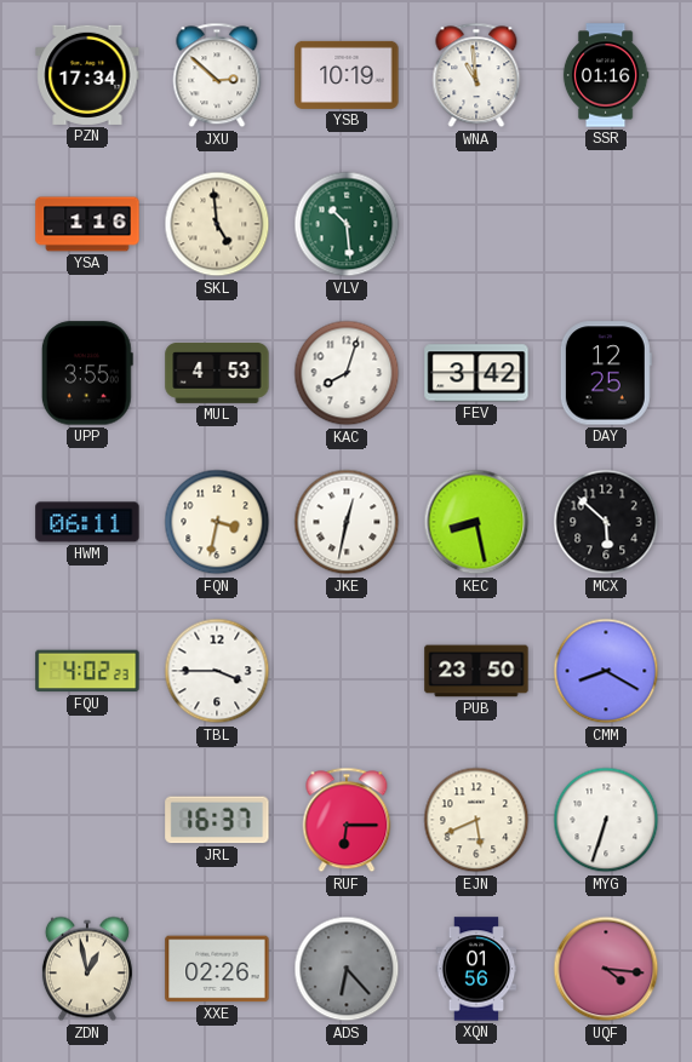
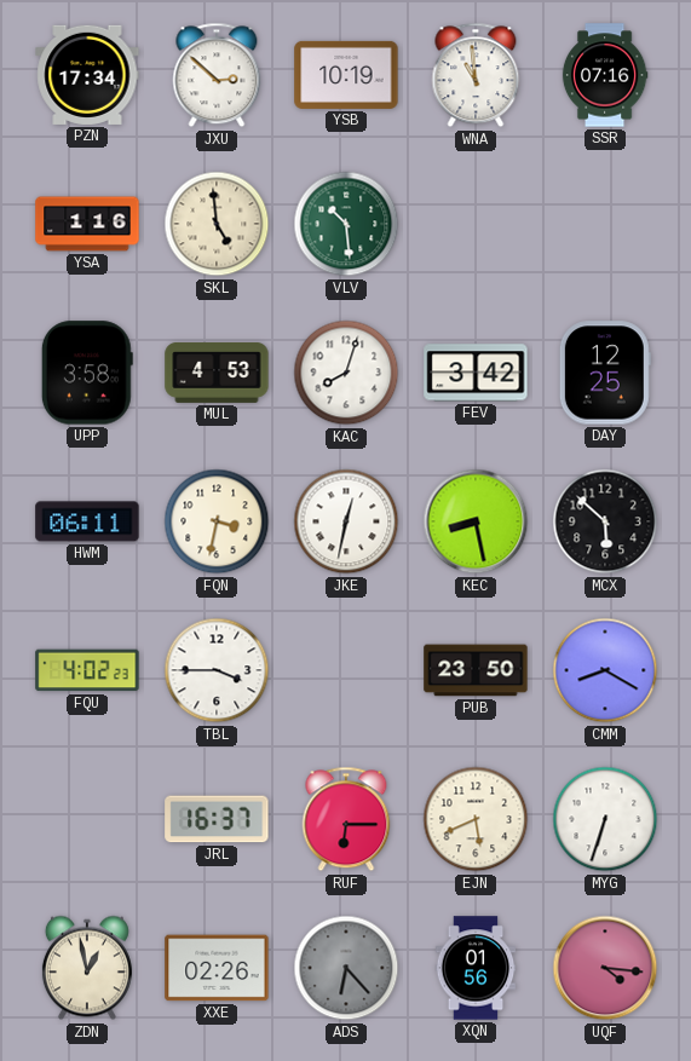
SSR: 01:16 -> 07:16 (605, 75)
UPP: 3:55 -> 3:58 (87, 373)
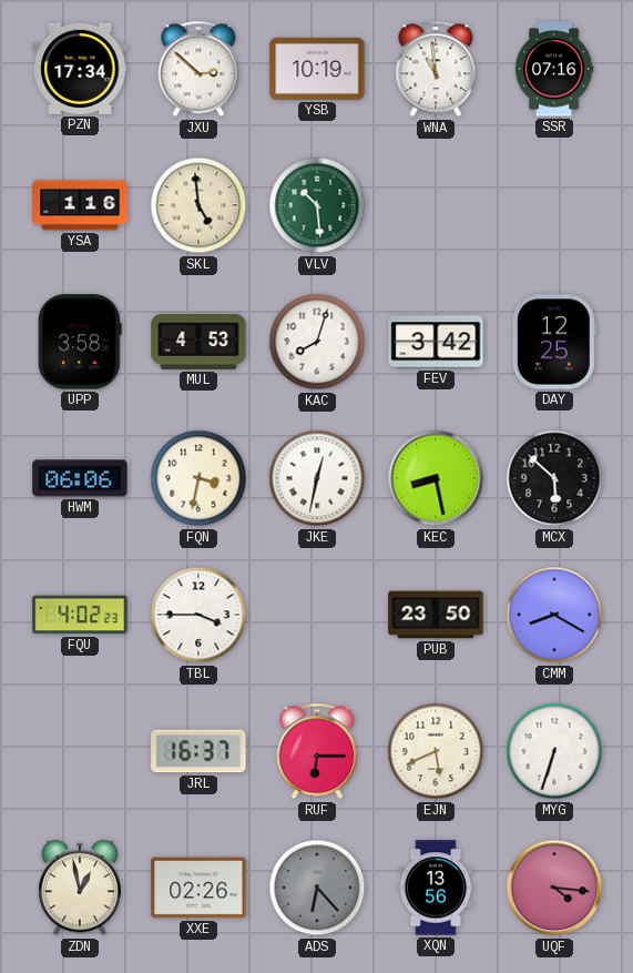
HWM: 06:11 -> 06:06 (80, 478)
XQN: 01:56 -> 13:56 (436, 888)
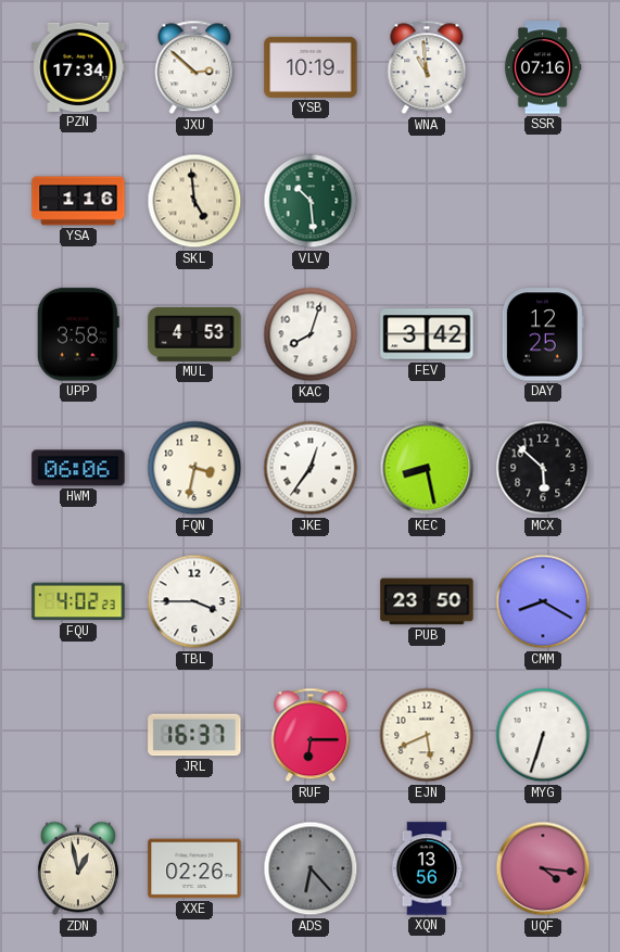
JKE: 12:32 -> 12:36 (311, 468)
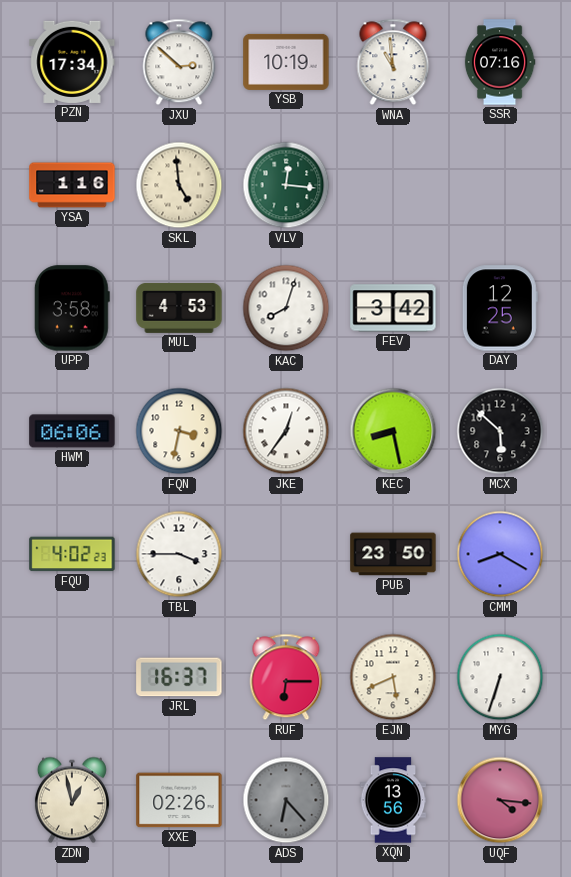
VLV: 10:29 -> 12:16 (286, 185)
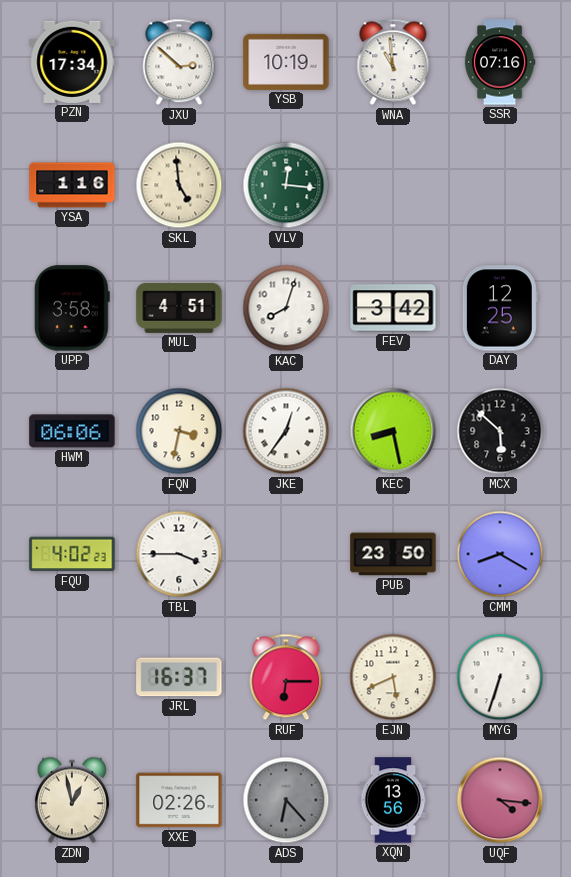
MUL: 4:53 -> 4:51 (179, 308)
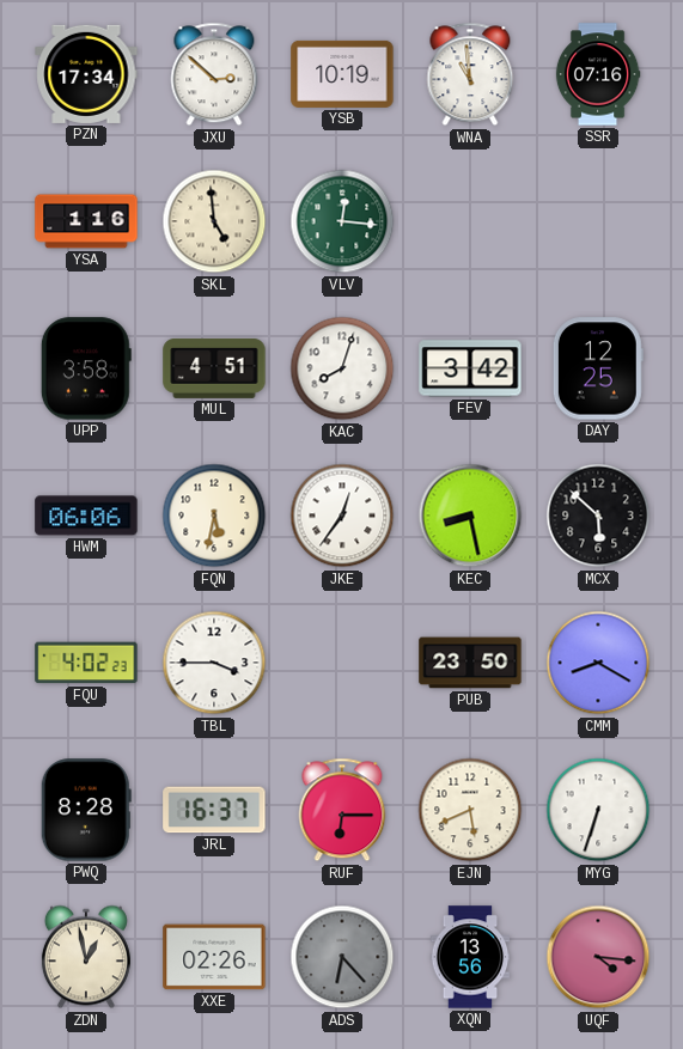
FQN: 3:32 -> 5:32 (214, 516)
PWQ: none -> 8:28 (86, 810)
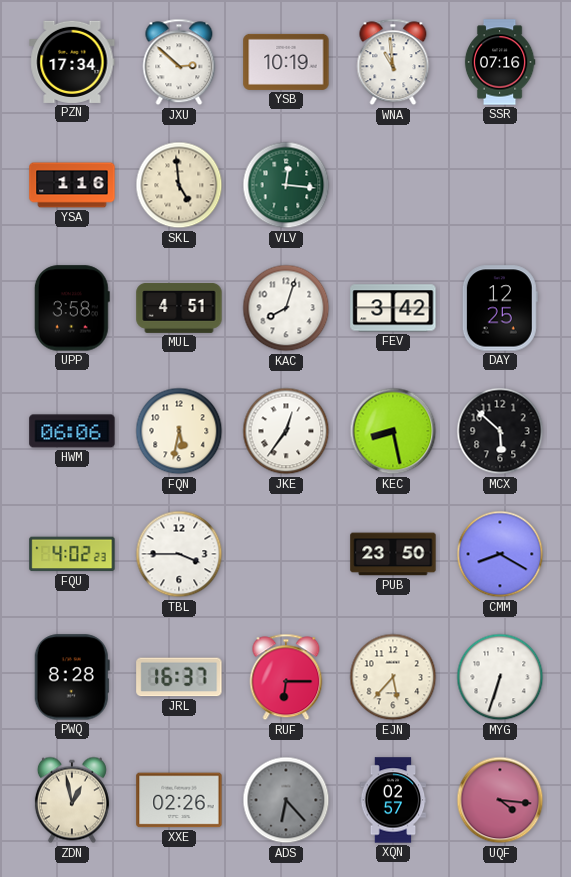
EJN: 5:41 -> 5:37 (393, 677)
XQN: 13:56 -> 02:57 (393, 800)
